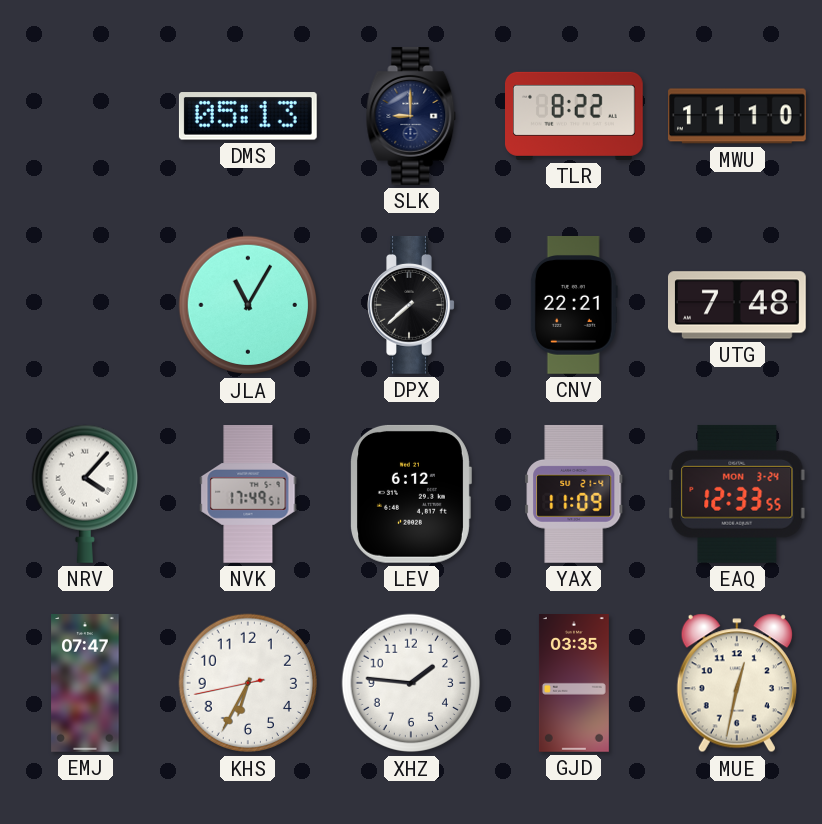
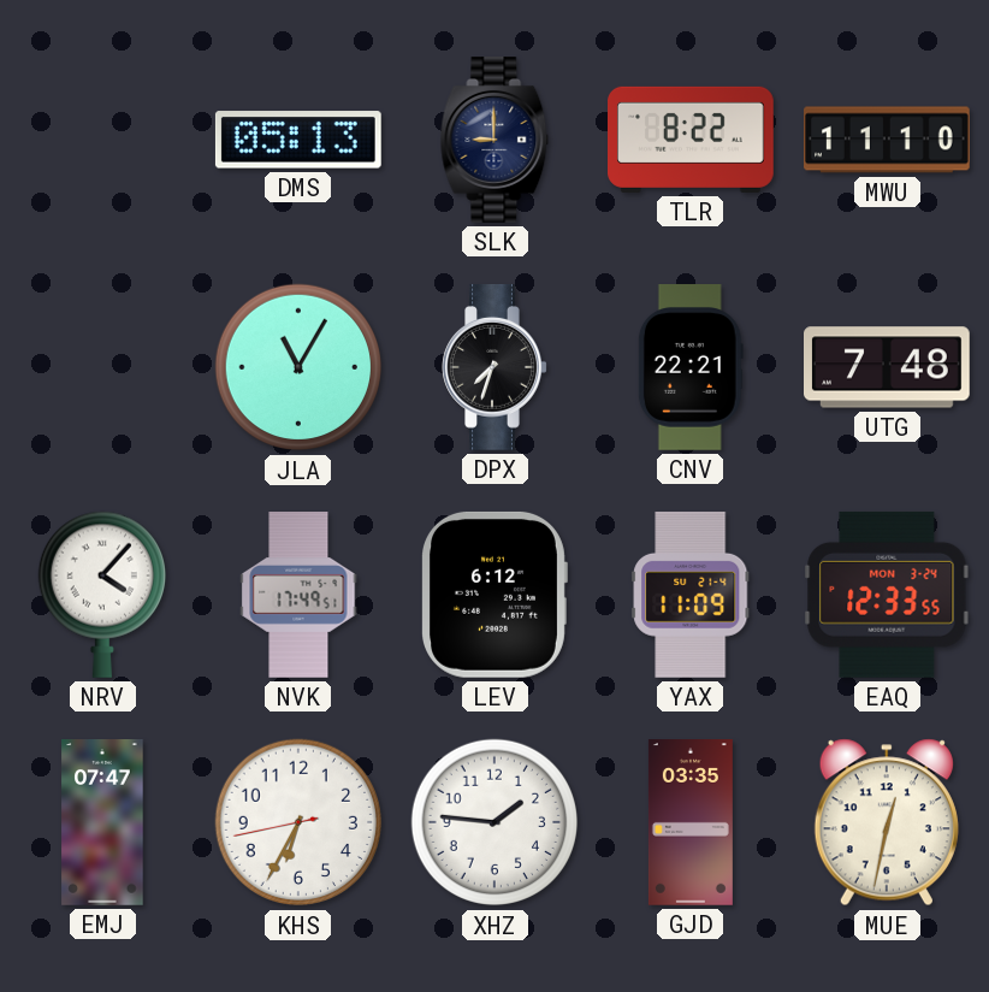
DPX: 7:38 -> 7:33 (494, 368)
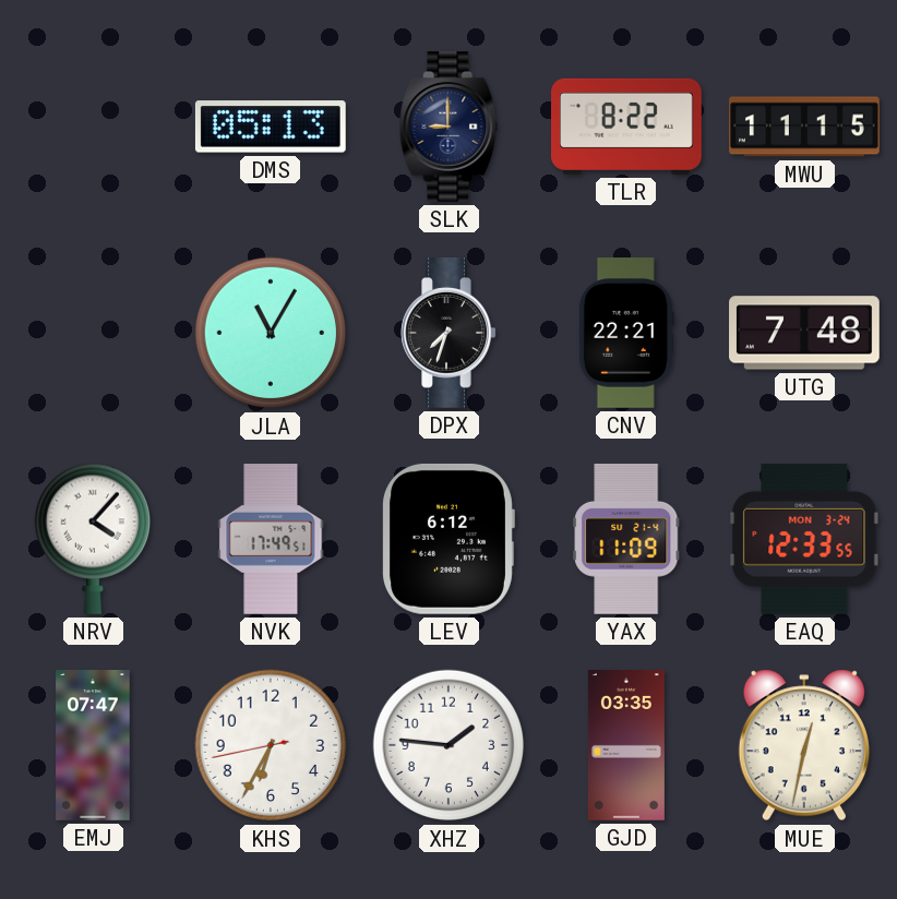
MWU: 11:10 -> 11:15 (805, 127)
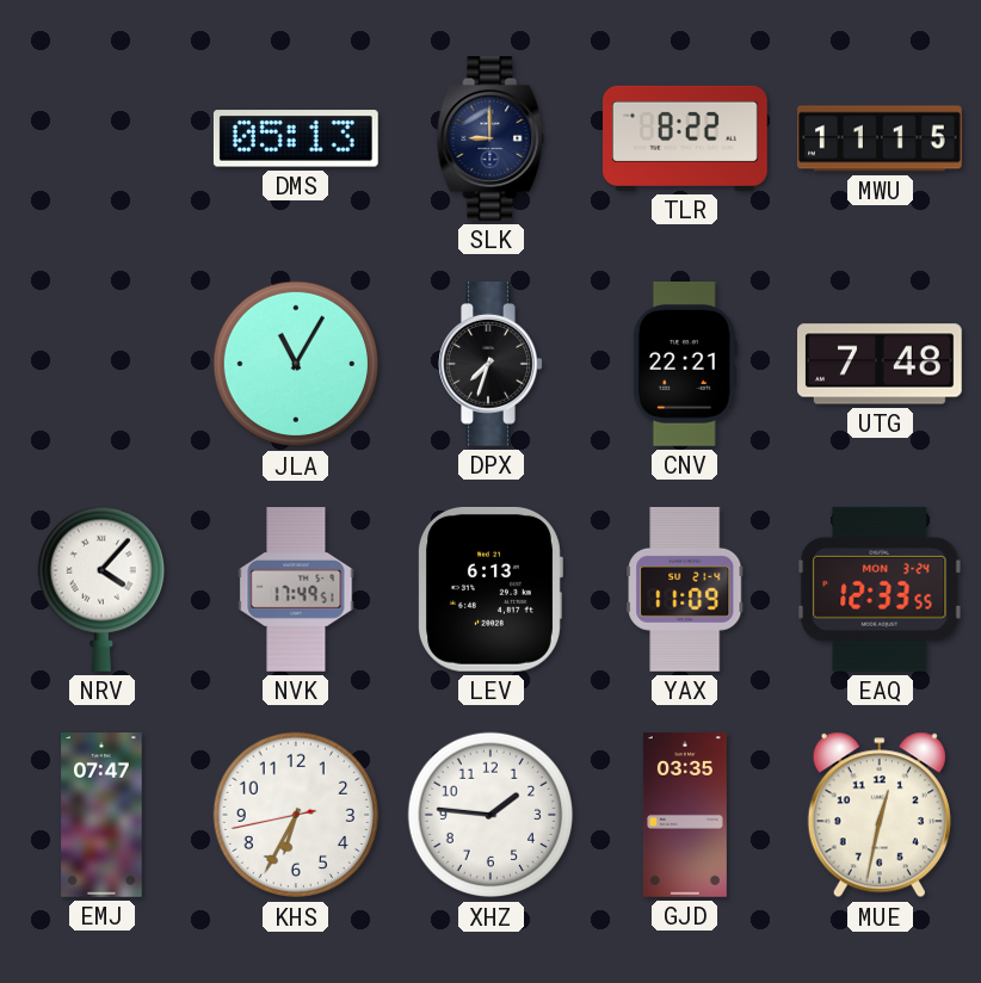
LEV: 6:12 -> 6:13 (490, 589)
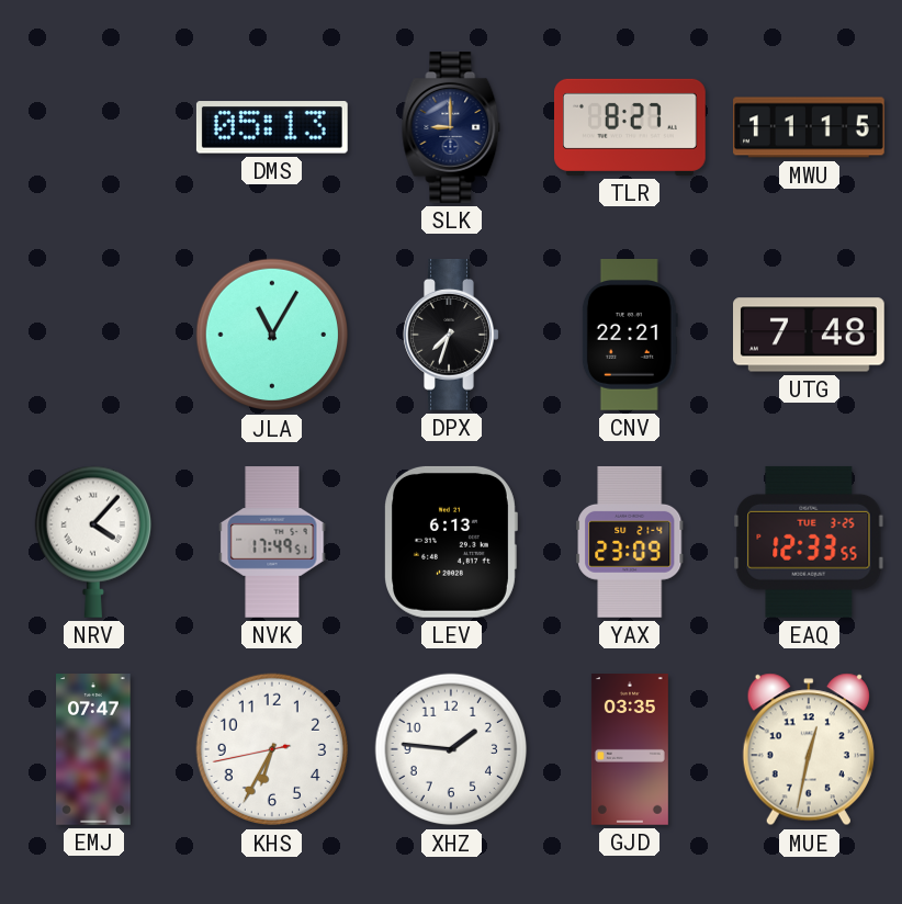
TLR: 8:22 -> 8:27 (631, 127)
YAX: 11:09 -> 23:09 (630, 542)
EAQ date: MON 3-24 -> TUE 3-25 (809, 542)
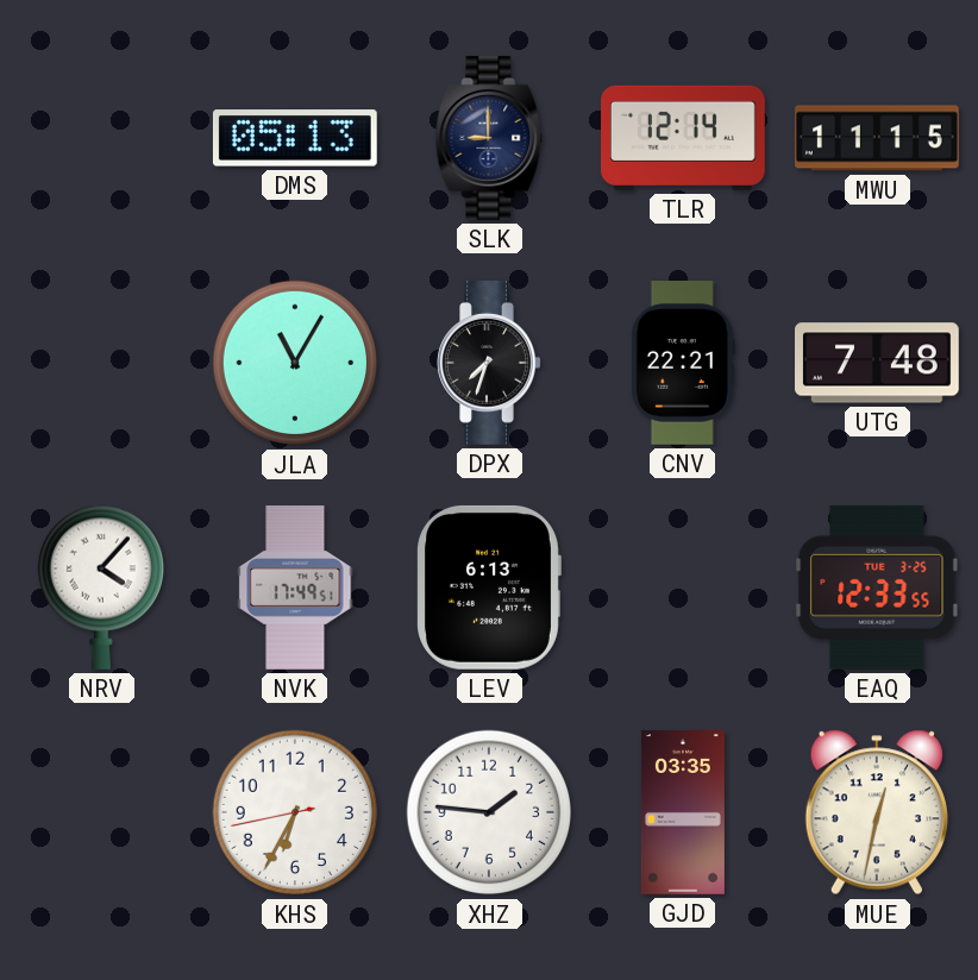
TLR: 8:27 -> 12:14 (684, 138)
YAX: 23:09 -> none (630, 542)
EMJ: 07:47 -> none (93, 750)
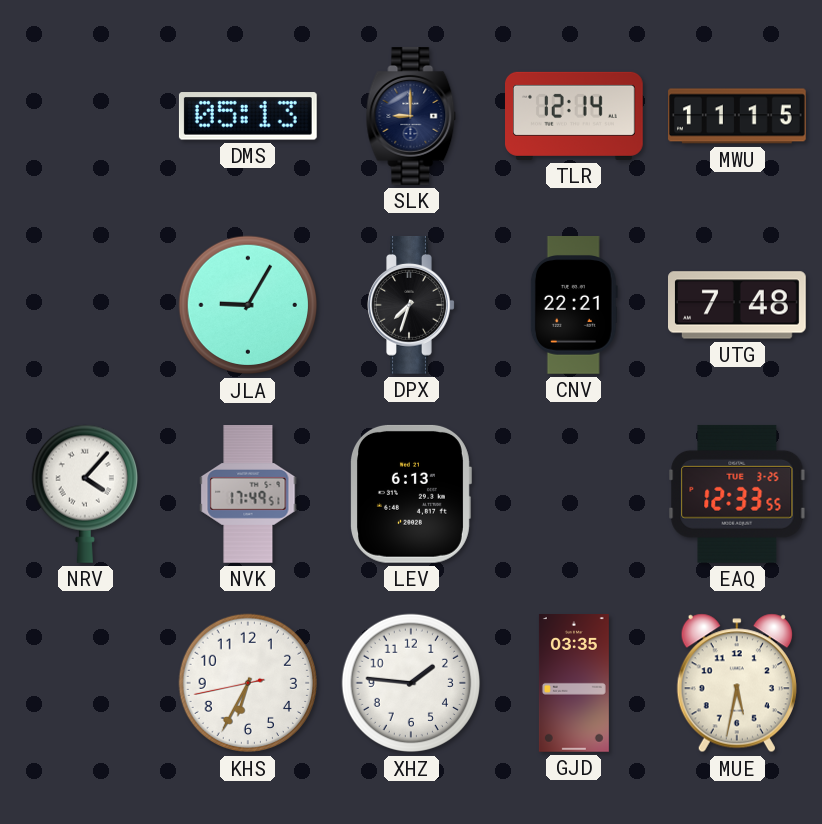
JLA: 11:05 -> 9:05 (248, 305)
MUE: 12:32 -> 5:32 (737, 683)
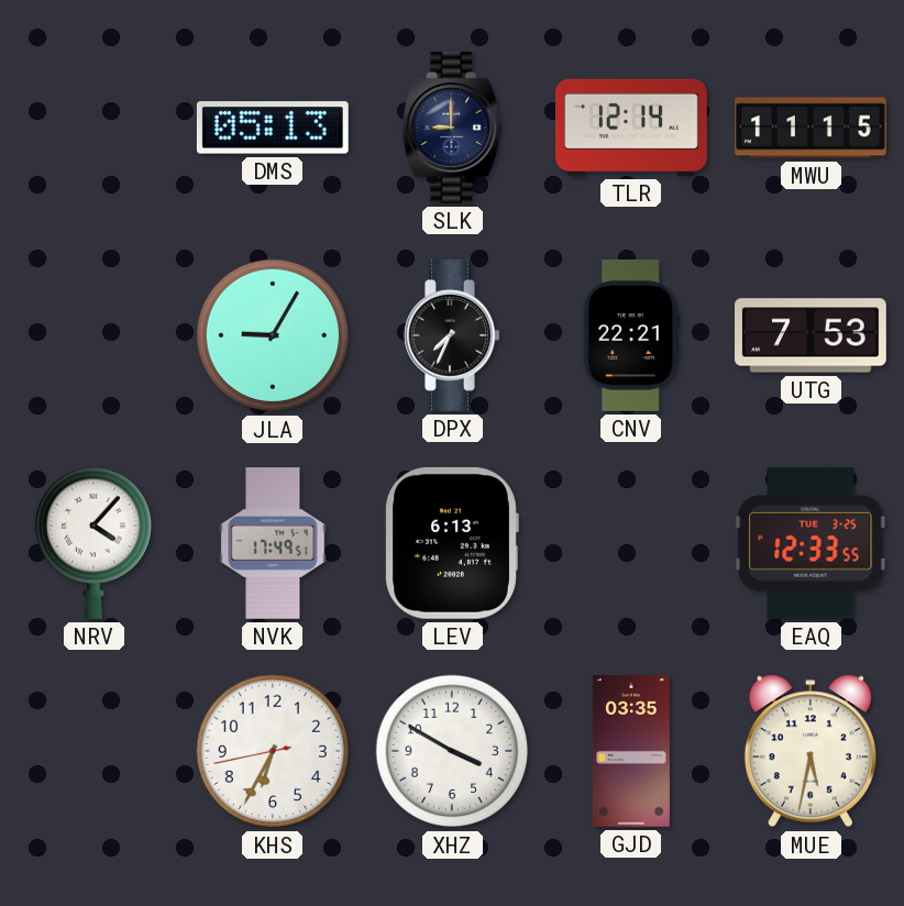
DPX: 7:33 -> 7:34 (452, 336)
UTG: 7:48 -> 7:53 (812, 335)
XHZ: 1:46 -> 3:50 (452, 751)
